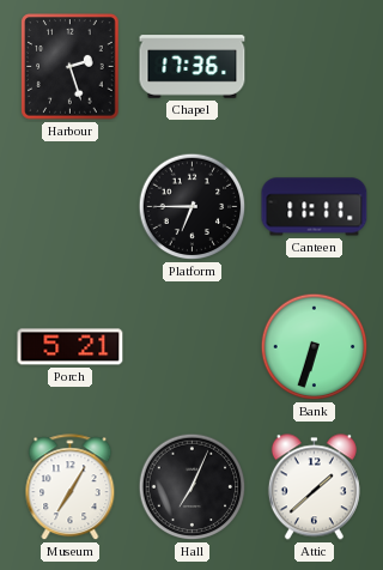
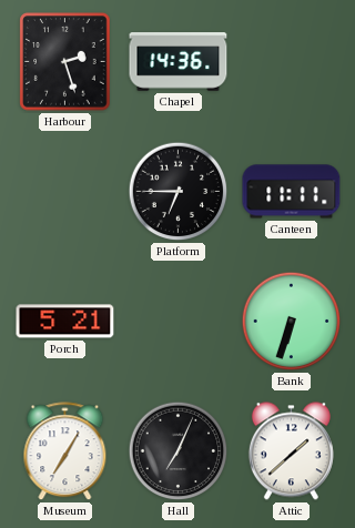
Chapel: 17:36 -> 14:36 (179, 62)
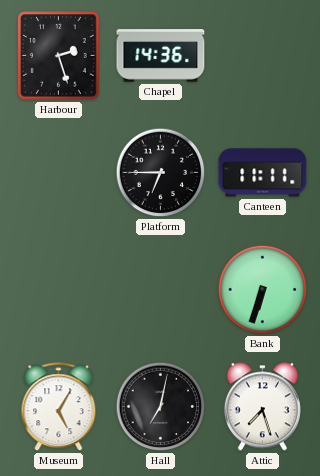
Porch: 5:21 -> none (65, 322)
Museum: 7:05 -> 5:05 (59, 407)
Hall: 7:04 -> 7:02 (161, 407)
Attic: 1:38 -> 7:27 (262, 407)
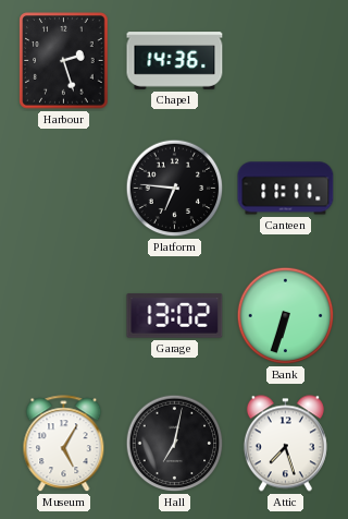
Platform: 6:45 -> 6:46 (175, 189)
Garage: none -> 13:02 (175, 316)
